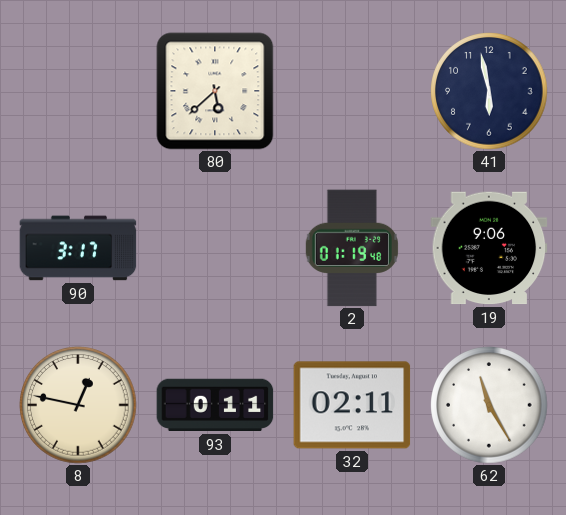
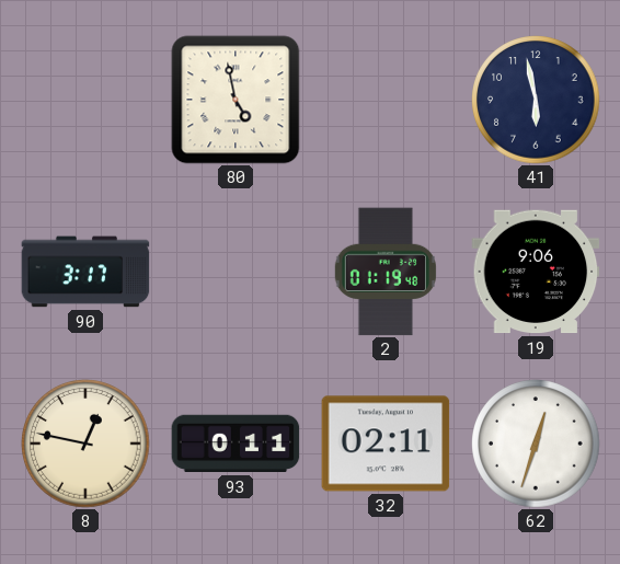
80: 5:38 -> 4:58 (236, 100)
62: 11:25 -> 12:33 (536, 444)
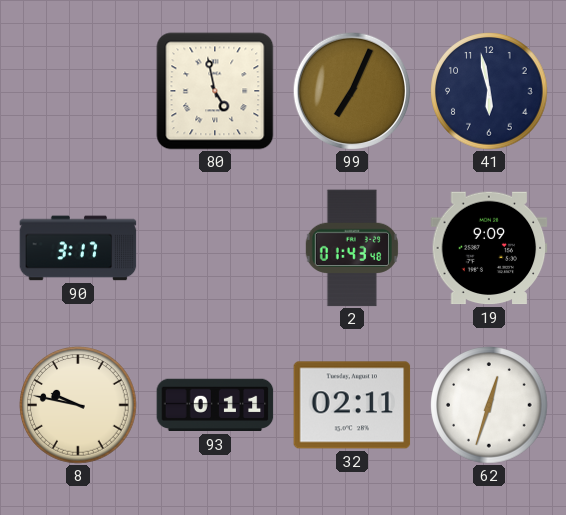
99: none -> 7:04 (352, 91)
2: 01:19 -> 01:43 (352, 248)
19: 9:06 -> 9:09 (489, 248)
8: 12:47 -> 9:47 (78, 405)
